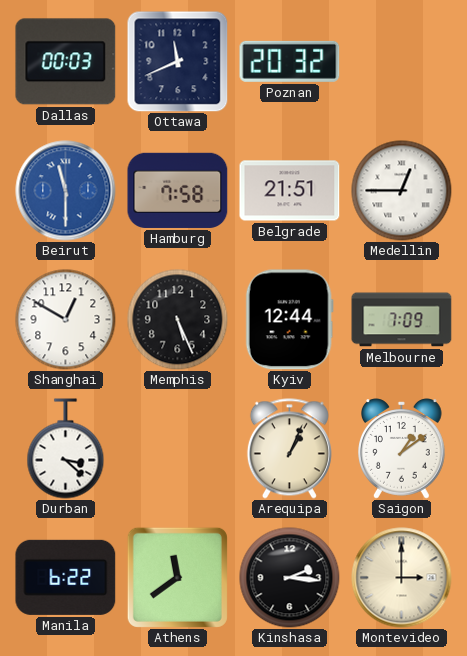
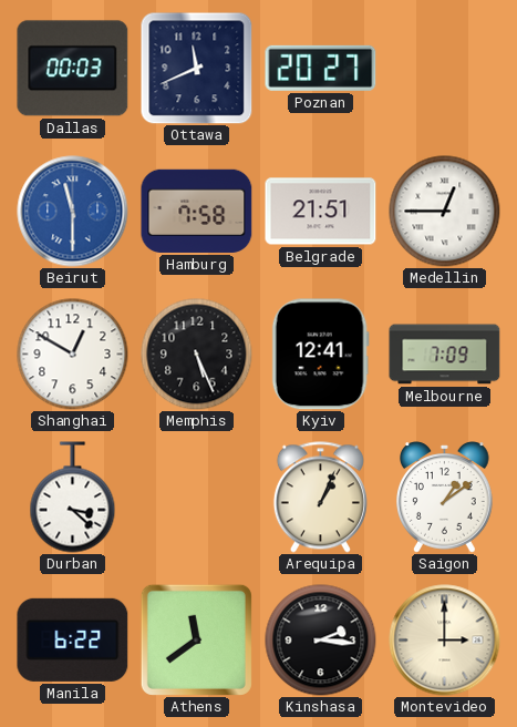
Poznan: 20:32 -> 20:27 (321, 68)
Kyiv: 12:44 -> 12:41 (320, 355)
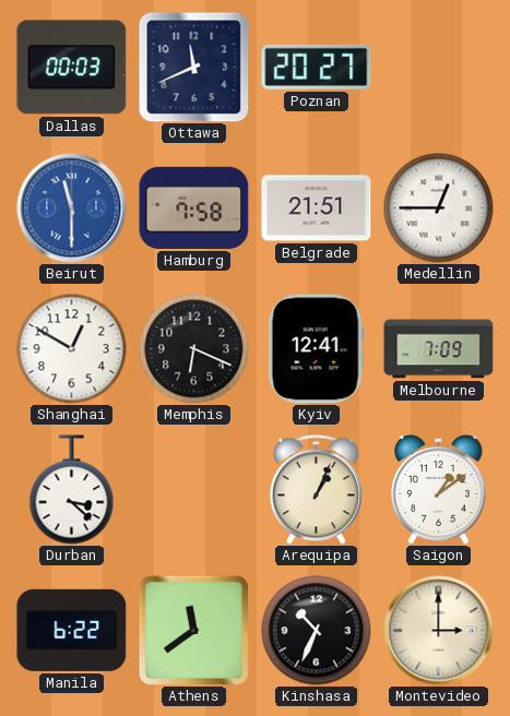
Memphis: 5:26 -> 6:19 (194, 349)
Kinshasa: 2:16 -> 10:34 (317, 631)
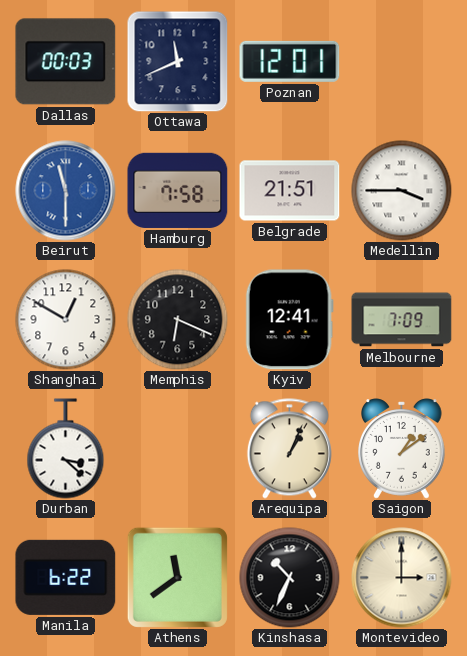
Poznan: 20:27 -> 12:01 (290, 61)
Medellin: 12:45 -> 3:45 (402, 191)
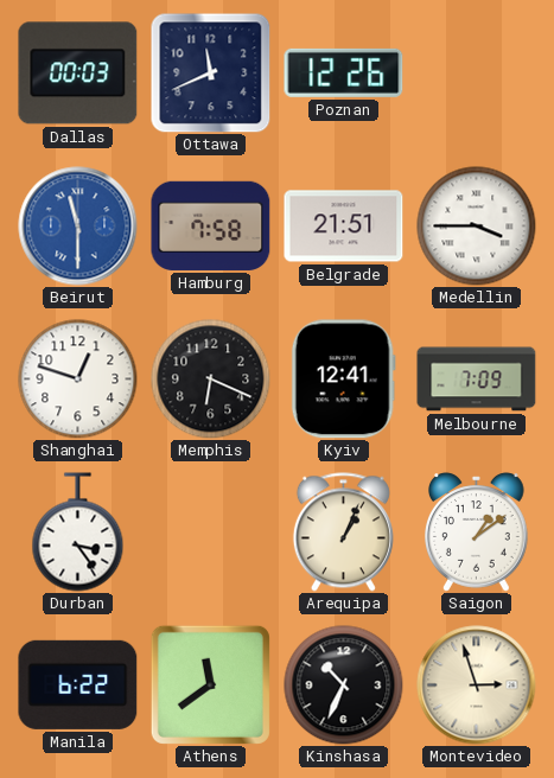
Poznan: 12:01 -> 12:26 (344, 72)
Shanghai: 12:50 -> 12:48 (78, 380)
Durban: 3:22 -> 3:24 (78, 533)
Montevideo: 3:00 -> 2:57 (477, 685)
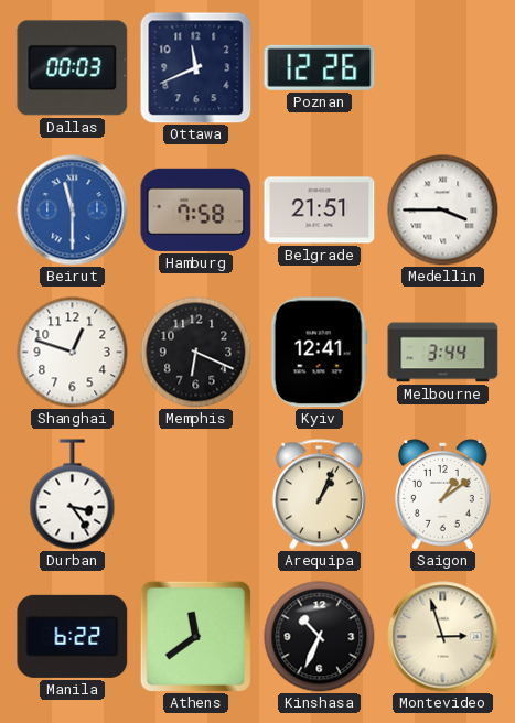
Melbourne: 7:09 -> 3:44 (443, 353)
